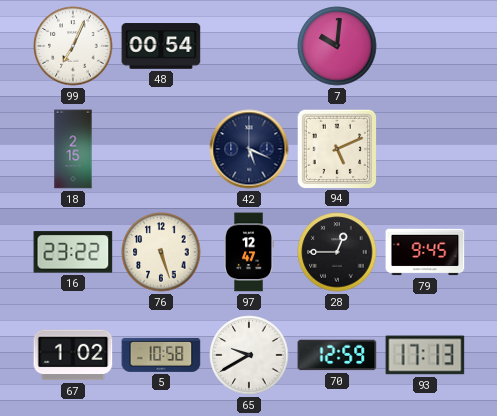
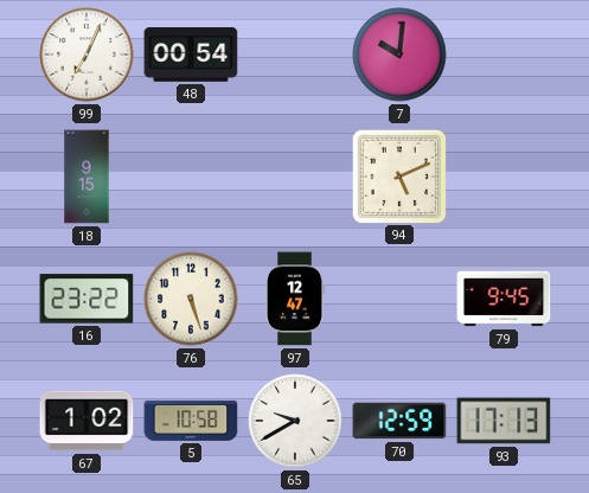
18: 2:15 -> 9:15 (87, 177)
42: 5:19 -> none (249, 149)
28: 12:45 -> none (337, 252)
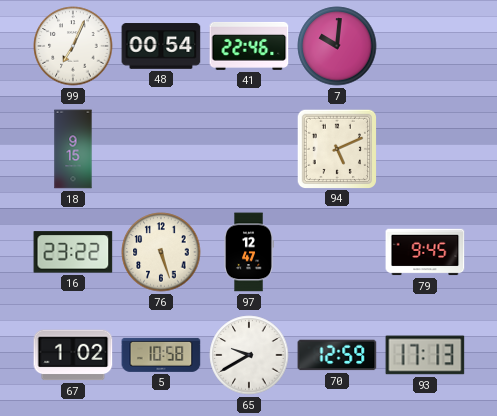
41: none -> 22:46 (249, 46)
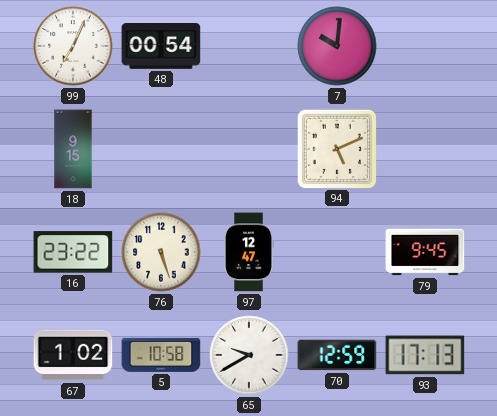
41: 22:46 -> none (249, 46)
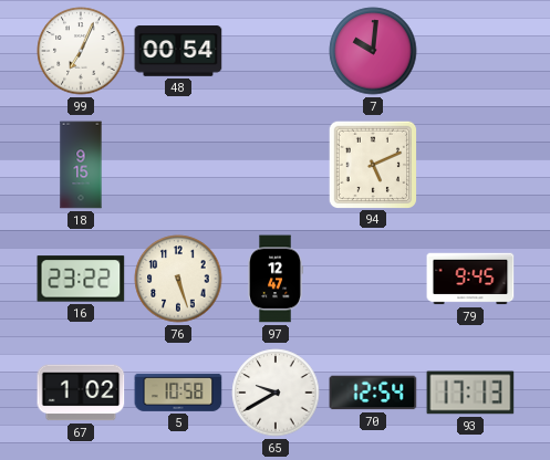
70: 12:59 -> 12:54 (373, 393)
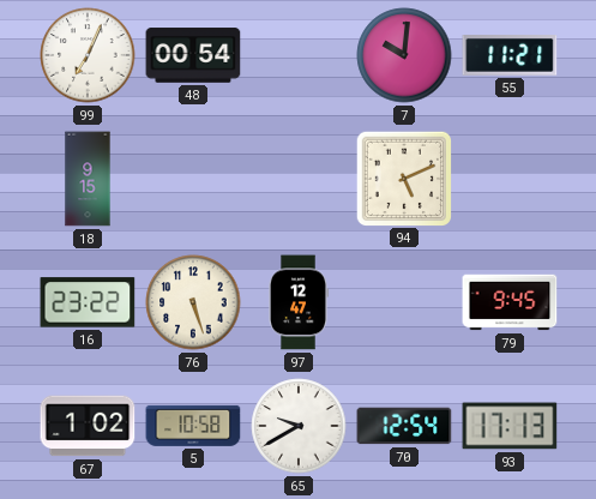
55: none -> 11:21 (510, 56)
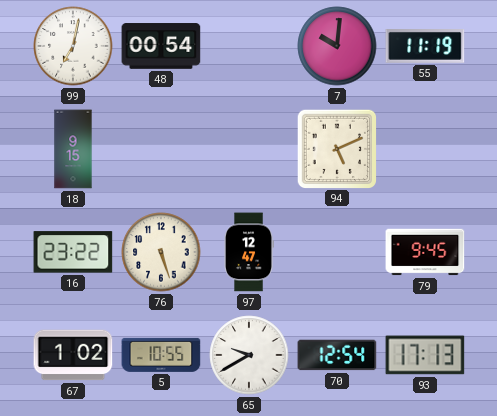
99: 7:04 -> 7:02 (73, 46)
55: 11:21 -> 11:19 (425, 47)
5: 10:58 -> 10:55 (161, 355)
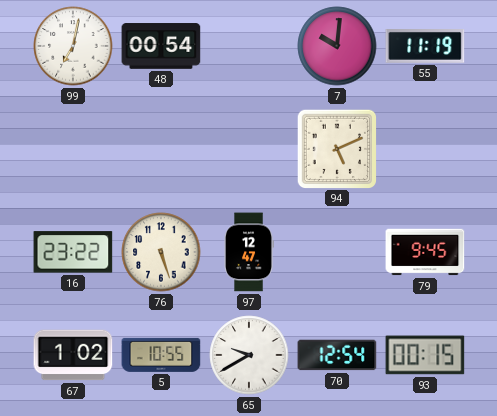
18: 9:15 -> none (73, 149)
93: 17:13 -> 00:15 (425, 355)
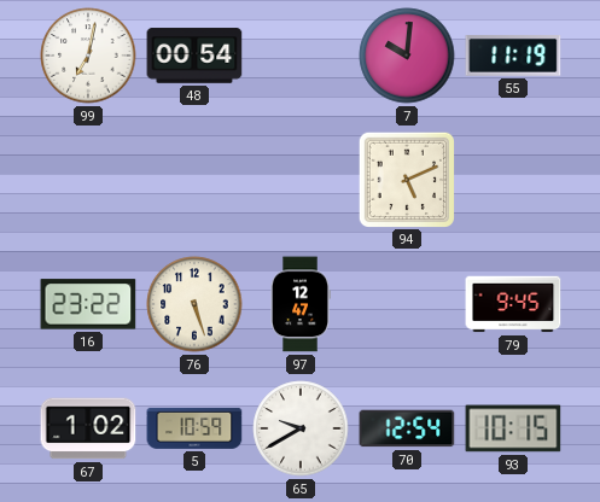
5: 10:55 -> 10:59 (194, 428)
93: 00:15 -> 10:15 (513, 428)
